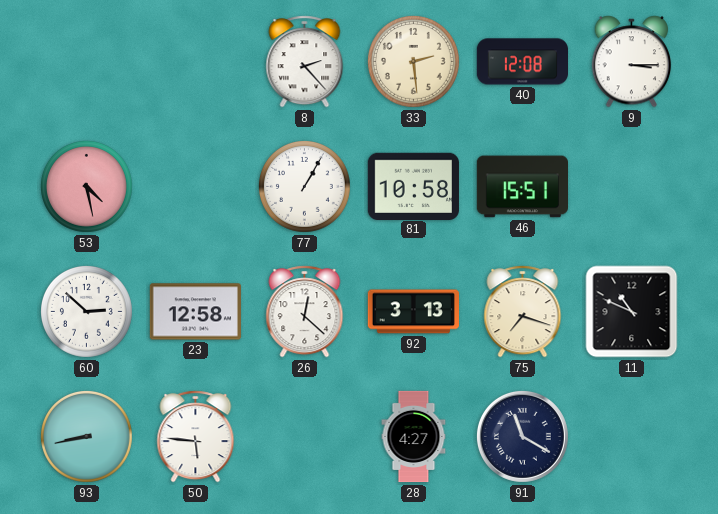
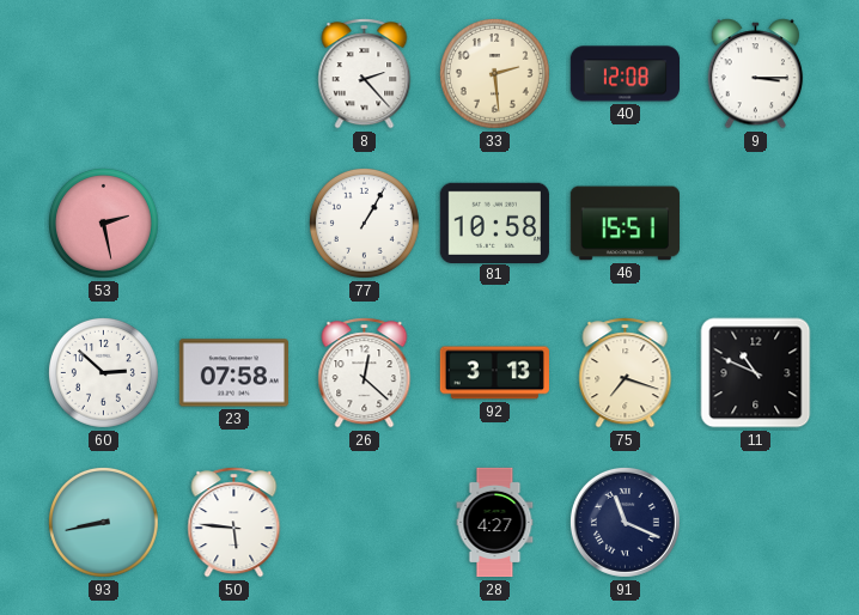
53: 4:28 -> 2:28 (103, 223)
23: 12:58 -> 07:58 (233, 373)
91: 11:20 -> 11:19 (625, 522)
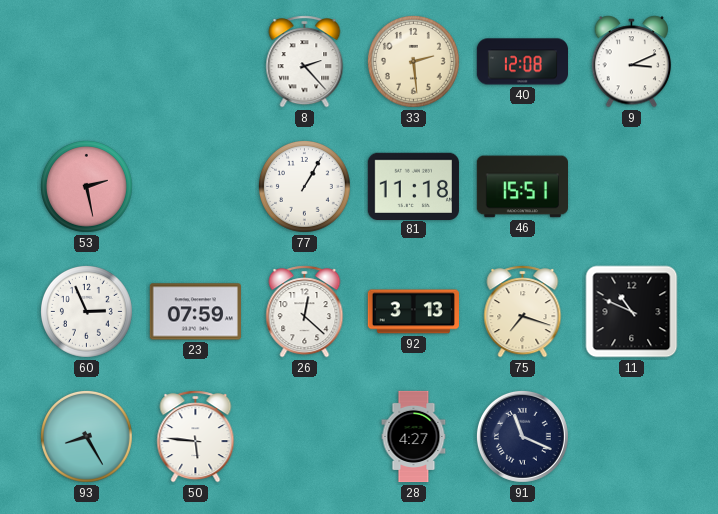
9: 3:15 -> 3:11 (632, 62)
81: 10:58 -> 11:18 (413, 186)
60: 2:52 -> 2:56 (86, 311)
23: 07:58 -> 07:59 (195, 312)
93: 8:43 -> 8:25 (86, 436)
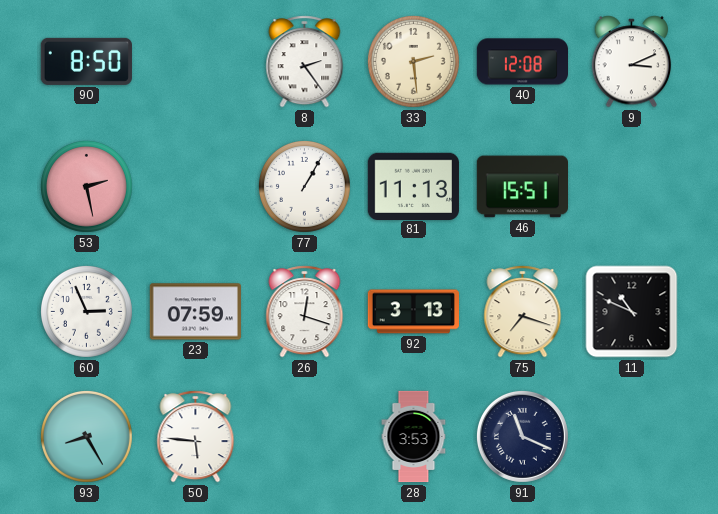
90: none -> 8:50 (86, 61)
8: 2:23 -> 2:24 (305, 62)
81: 11:18 -> 11:13 (413, 186)
26: 12:22 -> 12:18 (305, 312)
28: 4:27 -> 3:53 (414, 437)
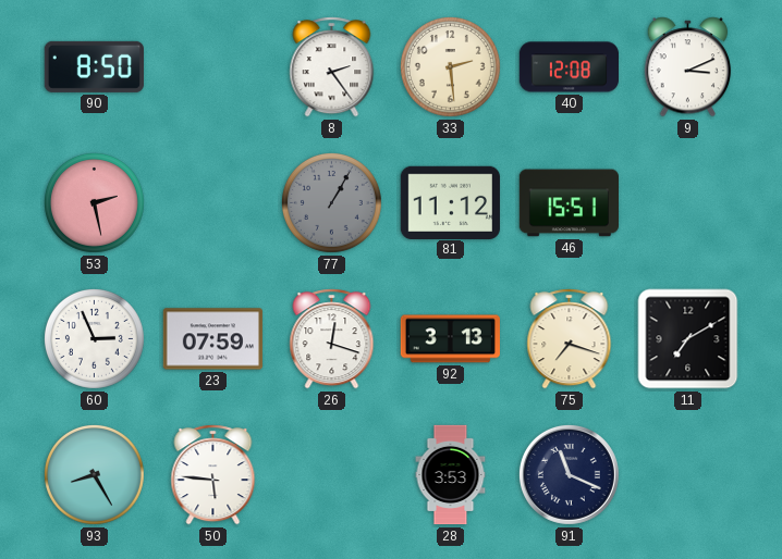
77 dial: white -> grey (331, 202)
81: 11:13 -> 11:12 (450, 202)
11: 10:49 -> 7:10 (688, 339)
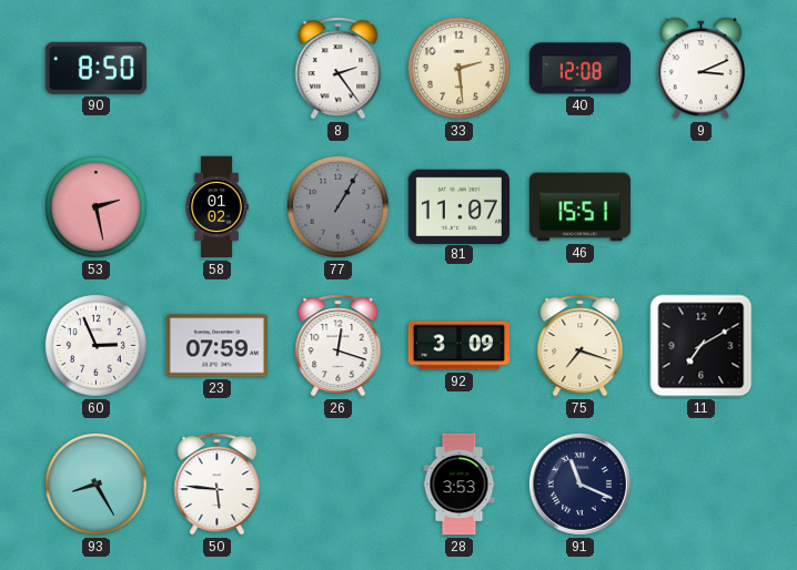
58: none -> 01:02 (216, 207)
81: 11:12 -> 11:07 (458, 206)
92: 3:13 -> 3:09 (458, 346)
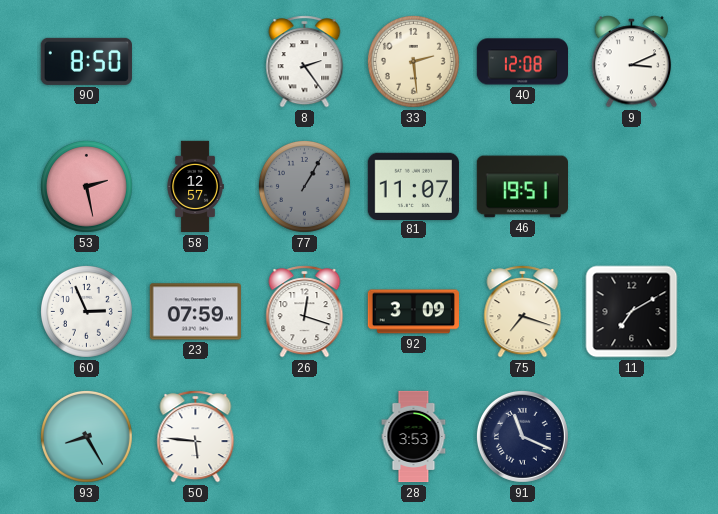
58: 01:02 -> 12:57 (195, 187)
46: 15:51 -> 19:51 (522, 187)
